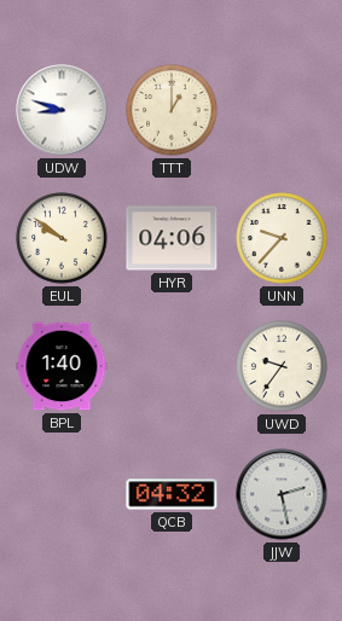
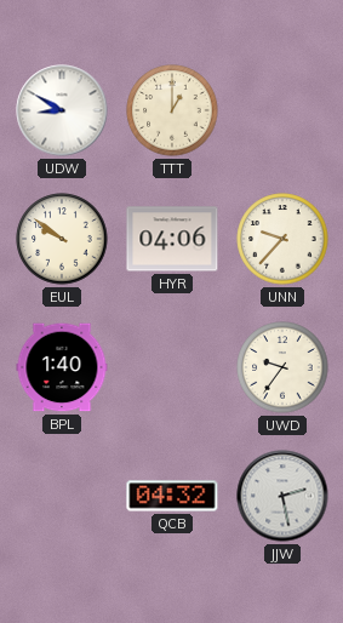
UDW: 8:48 -> 8:50 (62, 110)
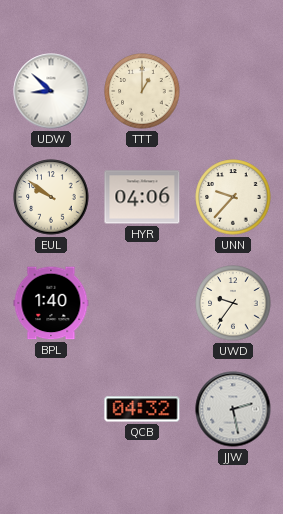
UDW: 8:50 -> 8:52 (51, 91)
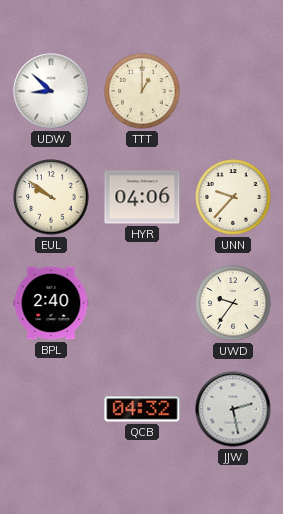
BPL: 1:40 -> 2:40 (51, 303)
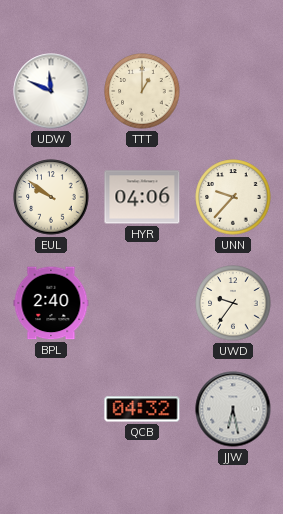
UDW: 8:52 -> 11:49 (51, 91)
JJW: 2:28 -> 6:28 (233, 409)
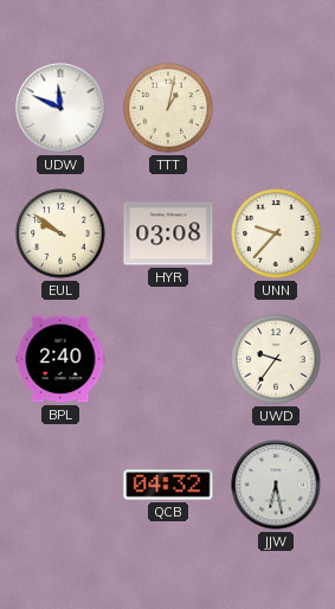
TTT: 1:00 -> 1:02 (168, 108)
HYR: 04:06 -> 03:08 (168, 233)
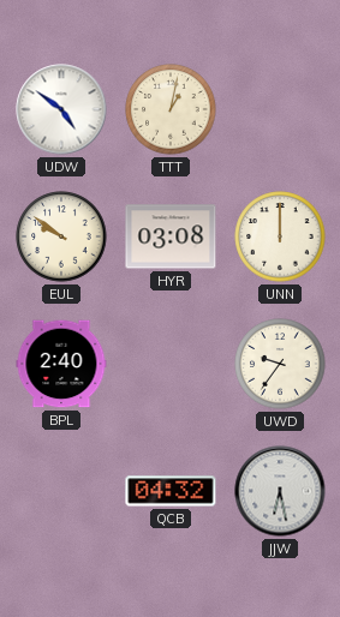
UDW: 11:49 -> 4:51 (61, 109)
UNN: 9:37 -> 12:00 (280, 236)
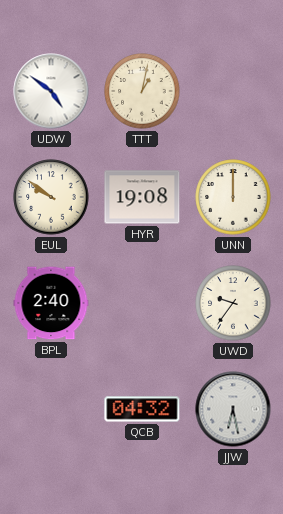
HYR: 03:08 -> 19:08 (142, 197)
